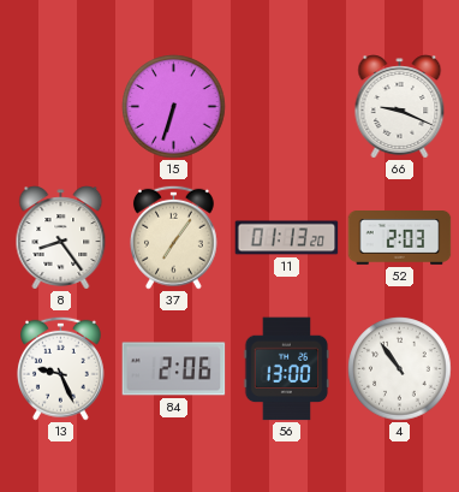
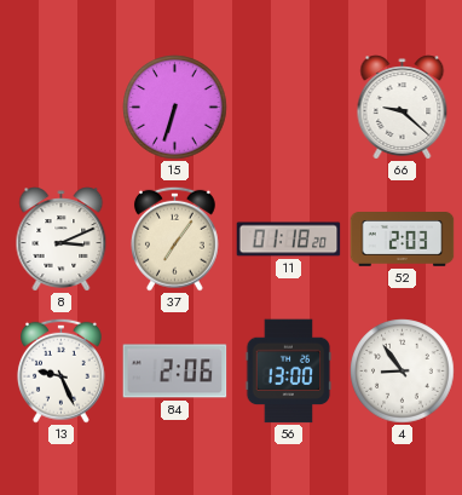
66: 9:19 -> 9:22 (403, 108)
8: 8:24 -> 3:11 (62, 240)
11: 01:13 -> 01:18 (289, 240)
4: 10:54 -> 8:54 (403, 372)
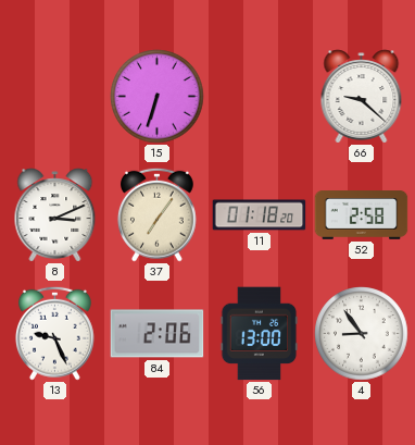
52: 2:03 -> 2:58 (362, 215)
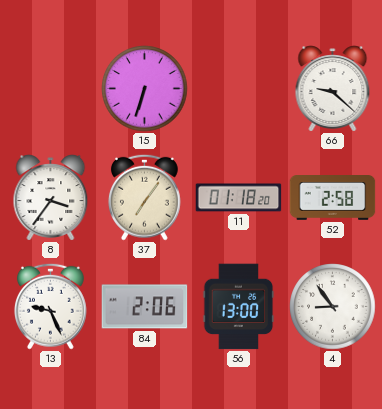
8: 3:11 -> 3:36 (51, 198)
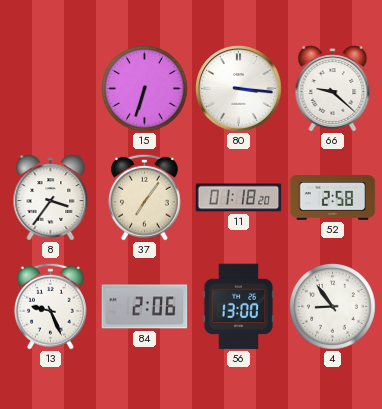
80: none -> 3:16 (239, 89)
